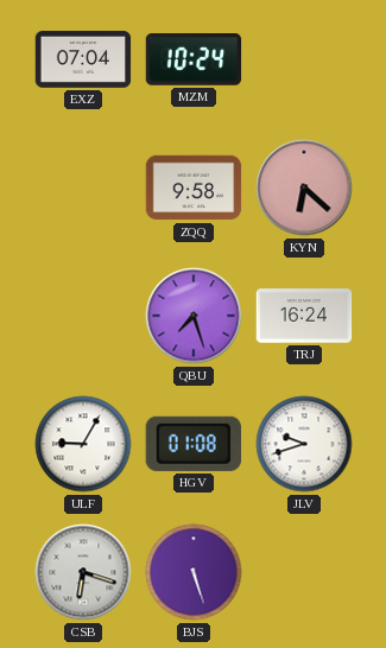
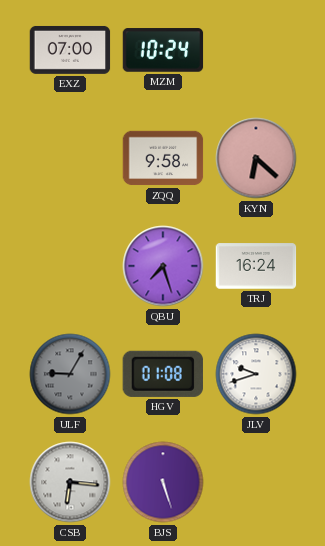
EXZ: 07:04 -> 07:00 (70, 50)
ULF dial: white -> grey (70, 374)
CSB: 6:18 -> 6:16 (70, 482)
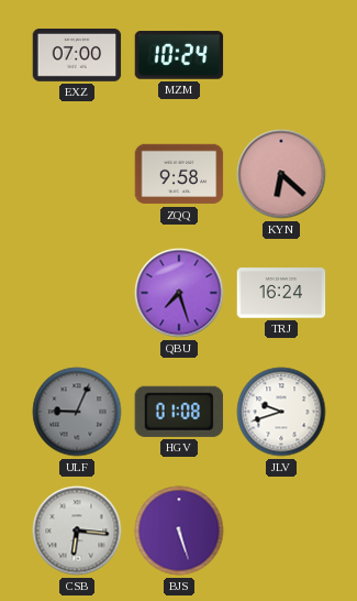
ULF: 9:05 -> 9:04 (77, 412)
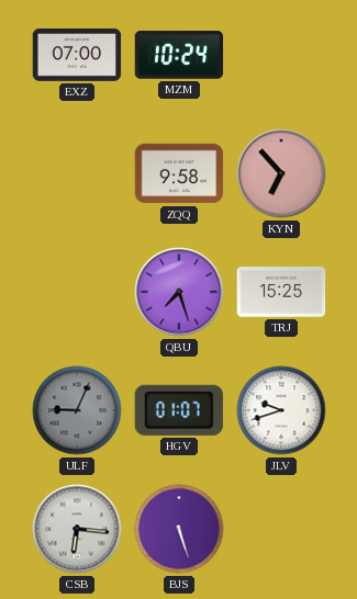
KYN: 6:22 -> 6:53 (281, 173)
TRJ: 16:24 -> 15:25 (281, 292)
HGV: 01:08 -> 01:07 (179, 410)
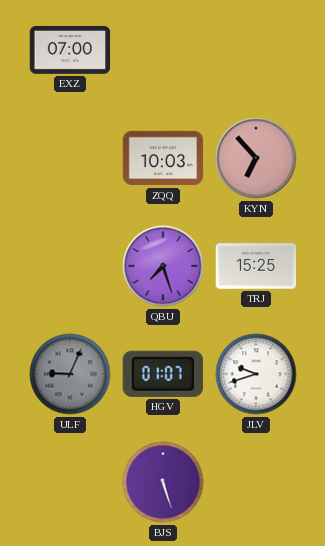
MZM: 10:24 -> none (179, 55)
ZQQ: 9:58 -> 10:03 (163, 158)
CSB: 6:16 -> none (77, 529)
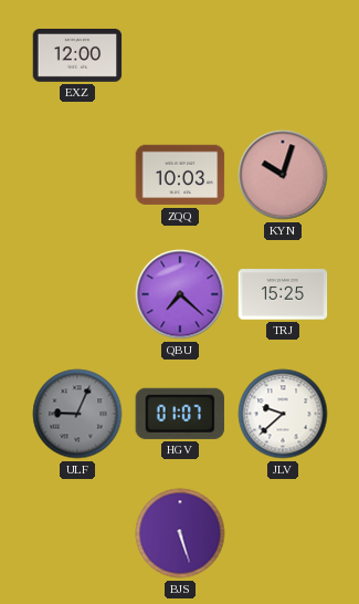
EXZ: 07:00 -> 12:00 (77, 55)
KYN: 6:53 -> 10:03 (283, 175)
QBU: 7:27 -> 7:22 (180, 294)
JLV: 9:42 -> 9:38 (283, 414)
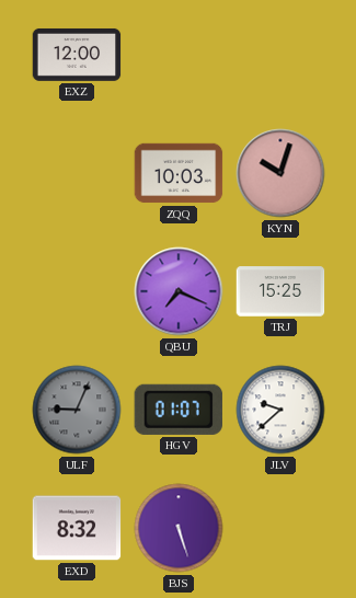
QBU: 7:22 -> 7:19 (179, 291)
EXD: none -> 8:32 (77, 528)
